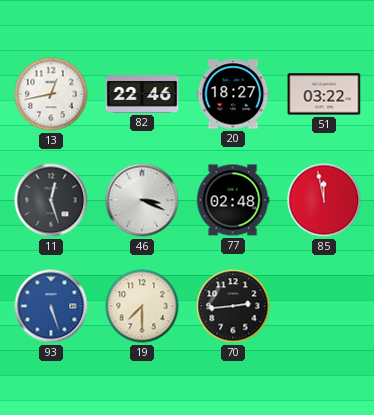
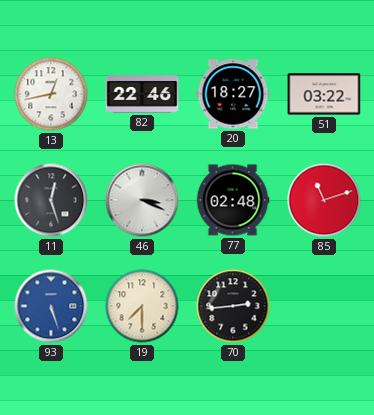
85: 11:58 -> 11:12 (324, 200)
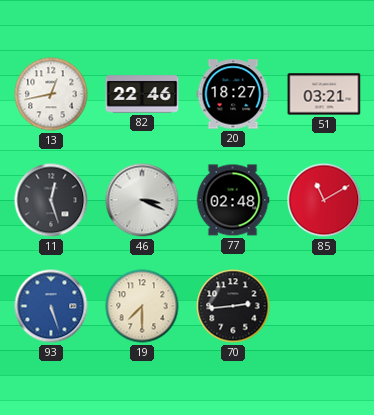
51: 03:22 -> 03:21 (324, 94)
85: 11:12 -> 11:10 (324, 200)
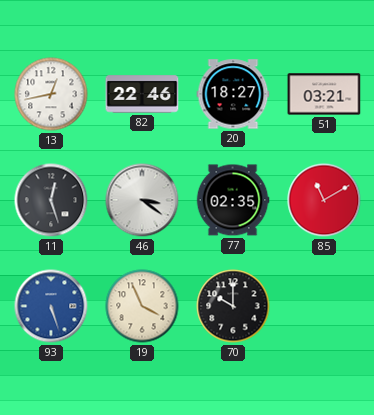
46: 3:19 -> 3:21 (142, 200)
77: 02:48 -> 02:35 (233, 200)
19: 7:30 -> 3:56 (142, 306)
70: 2:44 -> 10:00 (233, 306)
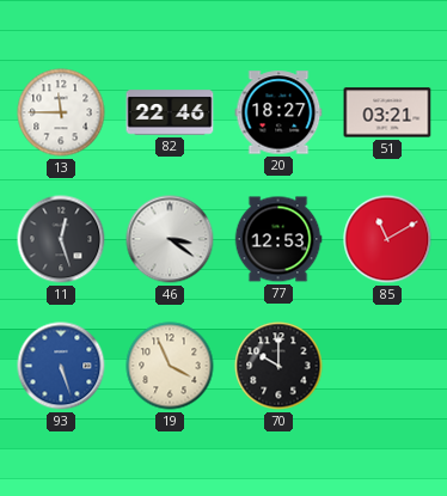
13: 12:43 -> 11:45 (61, 112)
77: 02:35 -> 12:53 (278, 239)
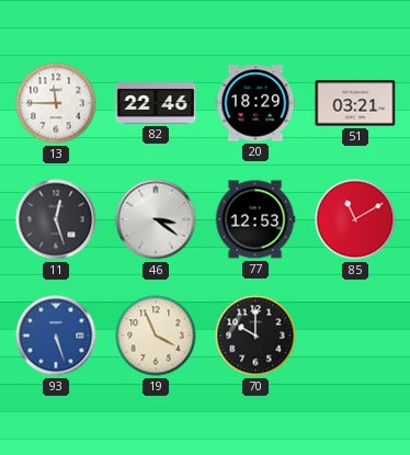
20: 18:27 -> 18:29 (255, 103)
